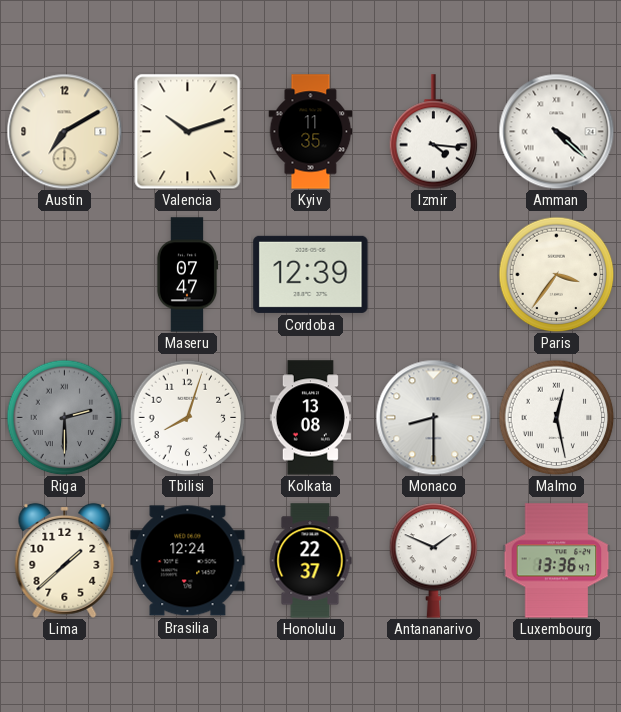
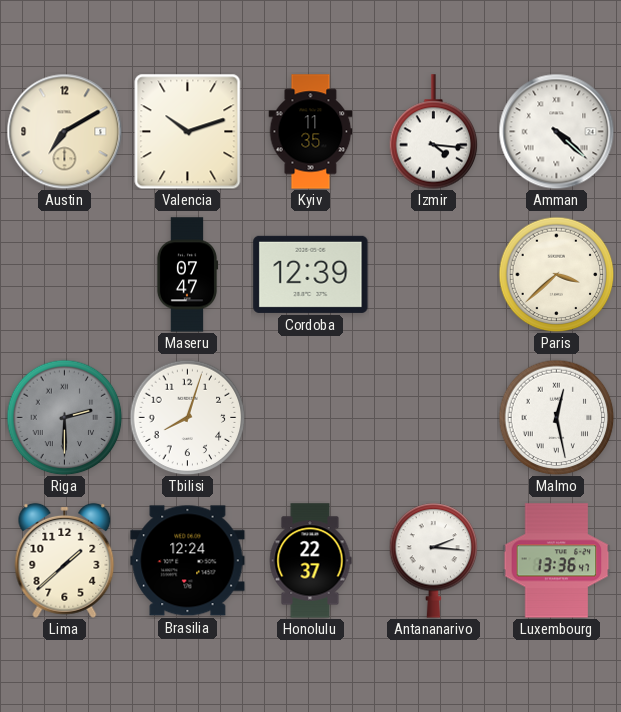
Paris: 3:36 -> 3:38 (556, 274)
Kolkata: 13:08 -> none (310, 418)
Monaco: 8:30 -> none (433, 417)
Antananarivo: 1:49 -> 2:16 (434, 561)
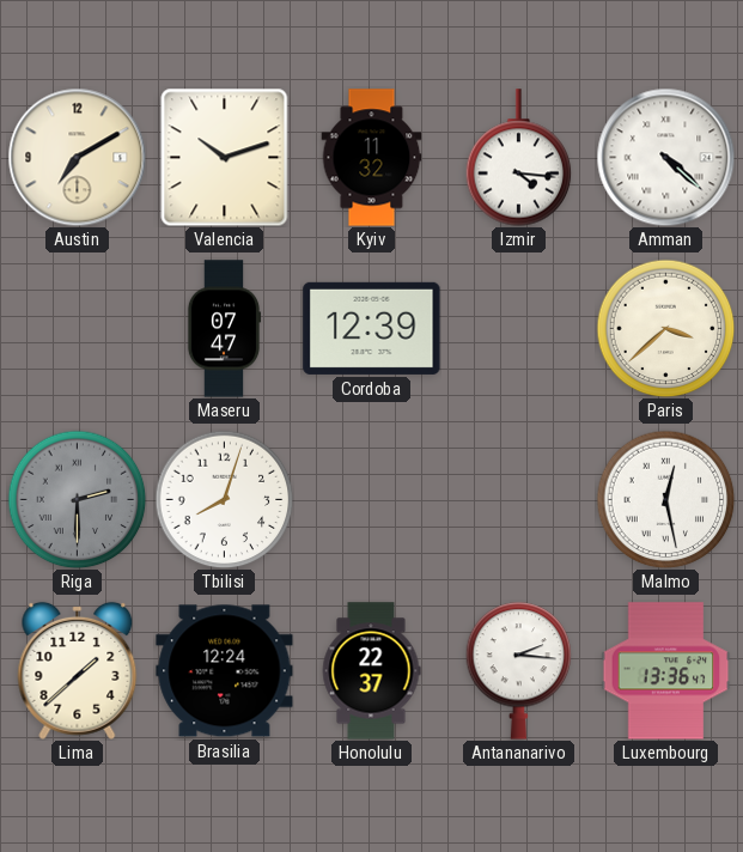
Kyiv: 11:35 -> 11:32 (372, 158)
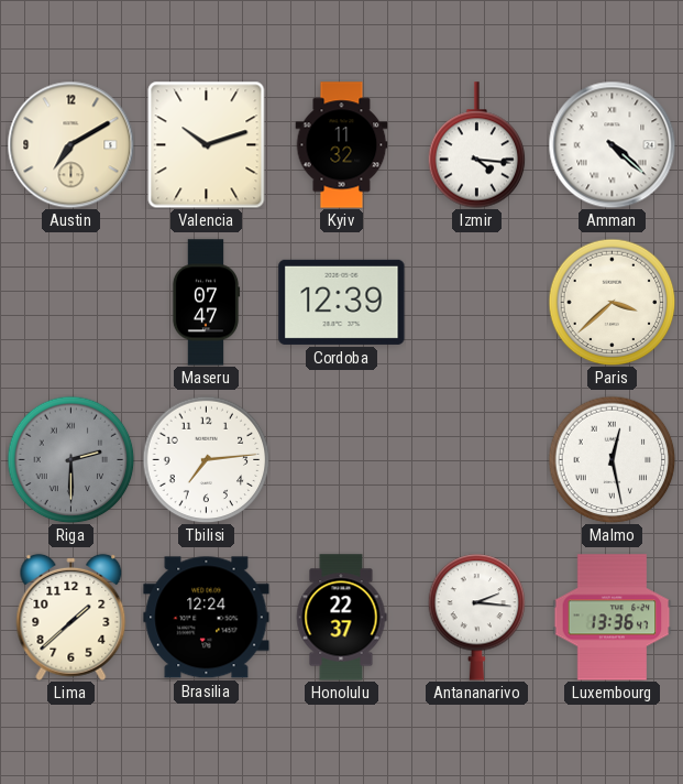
Tbilisi: 8:03 -> 7:14 (206, 459)
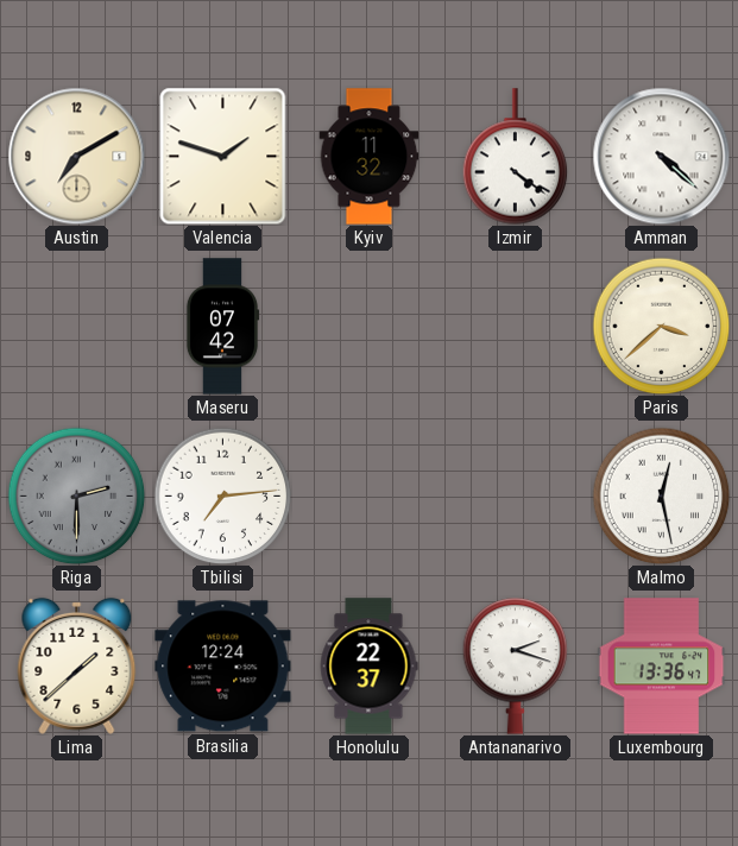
Valencia: 10:12 -> 1:48 (223, 156)
Izmir: 4:16 -> 4:21 (516, 157)
Maseru: 07:47 -> 07:42 (222, 327)
Cordoba: 12:39 -> none (342, 302)
Antananarivo: 2:16 -> 2:18 (516, 667)
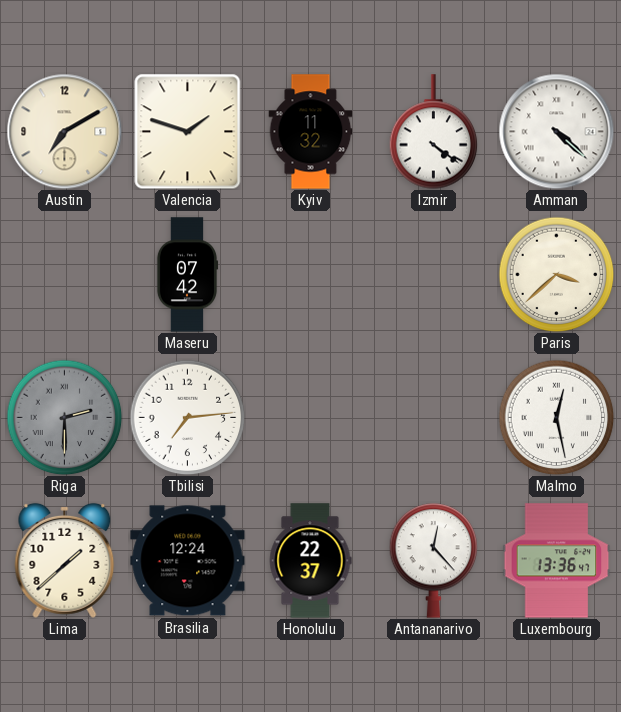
Antananarivo: 2:18 -> 12:23 (434, 561)
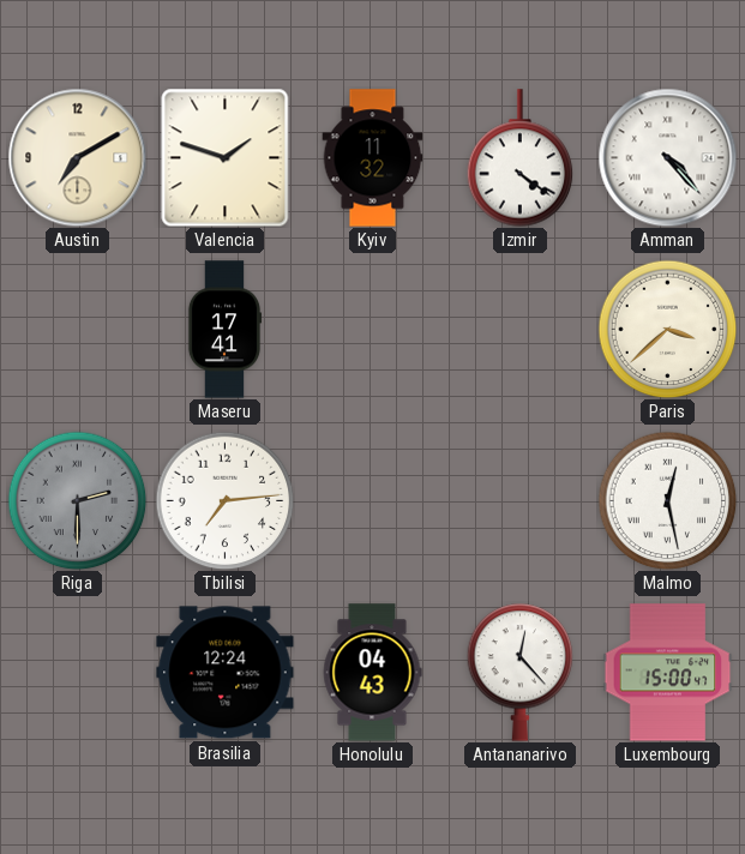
Amman: 4:22 -> 4:23 (667, 157)
Maseru: 07:42 -> 17:41 (224, 330)
Lima: 1:38 -> none (65, 560)
Honolulu: 22:37 -> 04:43 (372, 673)
Luxembourg: 13:36 -> 15:00 (668, 673)
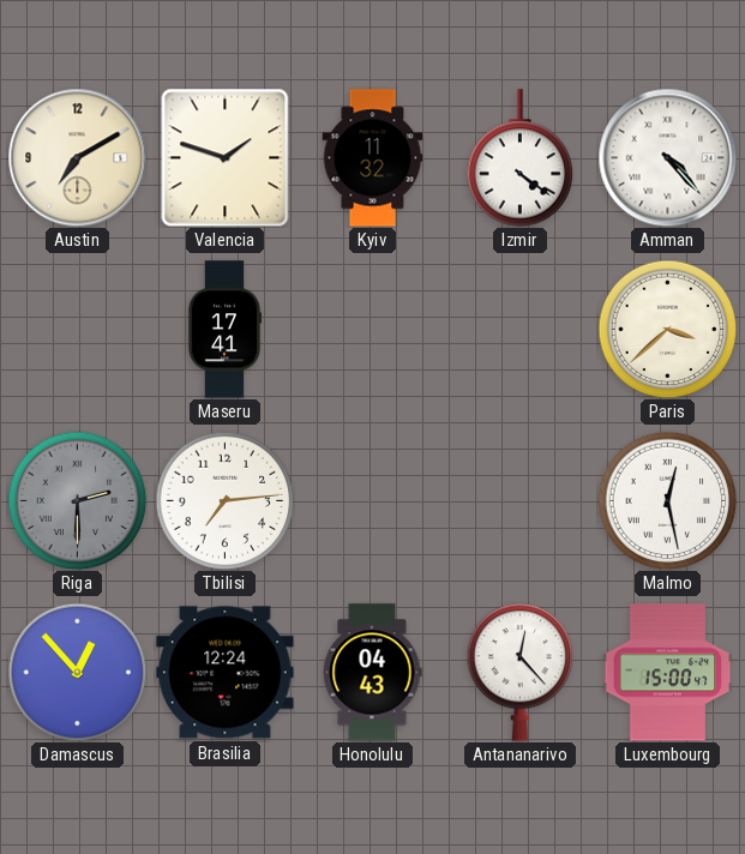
Damascus: none -> 12:53 (77, 672)
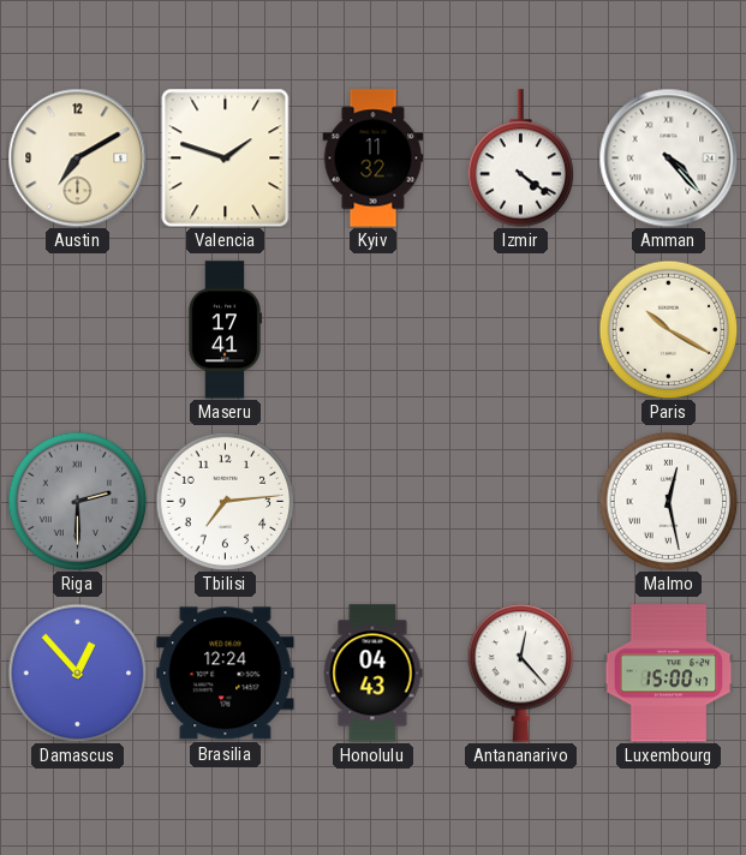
Paris: 3:38 -> 10:20 (668, 329)
